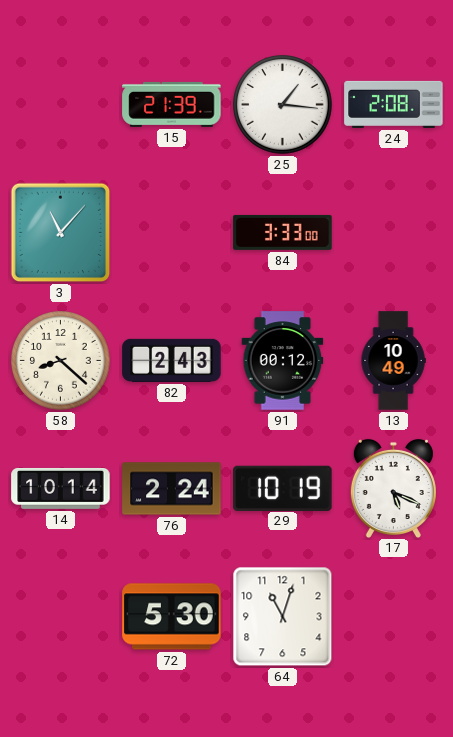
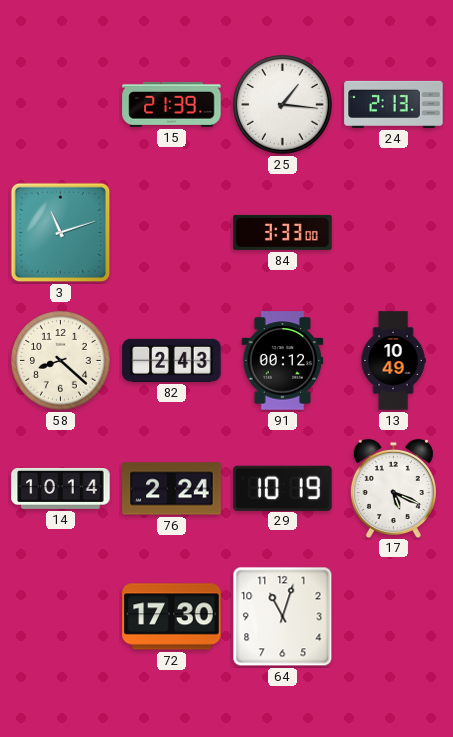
24: 2:08 -> 2:13 (394, 104)
3: 11:07 -> 11:12 (61, 233)
72: 5:30 -> 17:30 (172, 617)
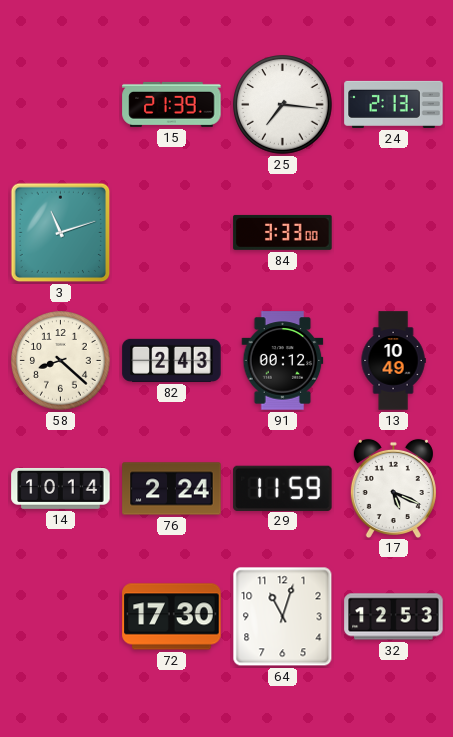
25: 1:16 -> 7:16 (283, 105)
29: 10:19 -> 11:59 (283, 488)
32: none -> 12:53 (394, 617)
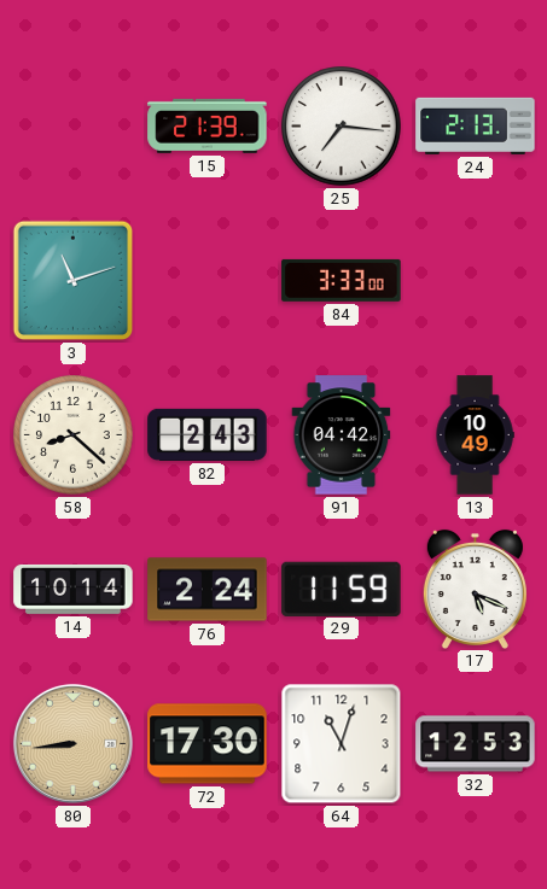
91: 00:12 -> 04:42 (342, 435)
80: none -> 8:44 (72, 743)
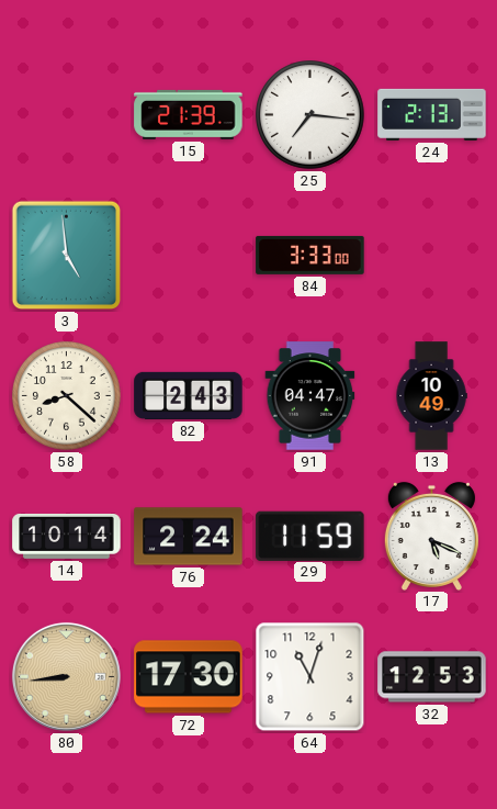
3: 11:12 -> 4:59 (67, 256)
91: 04:42 -> 04:47 (310, 396)
